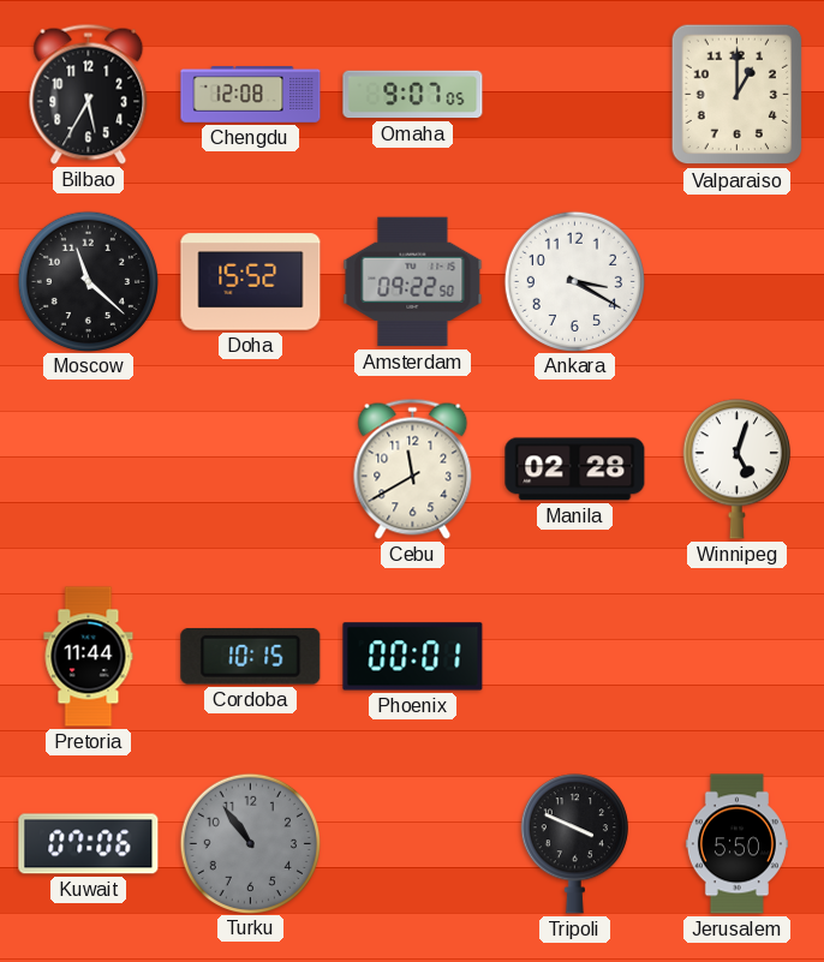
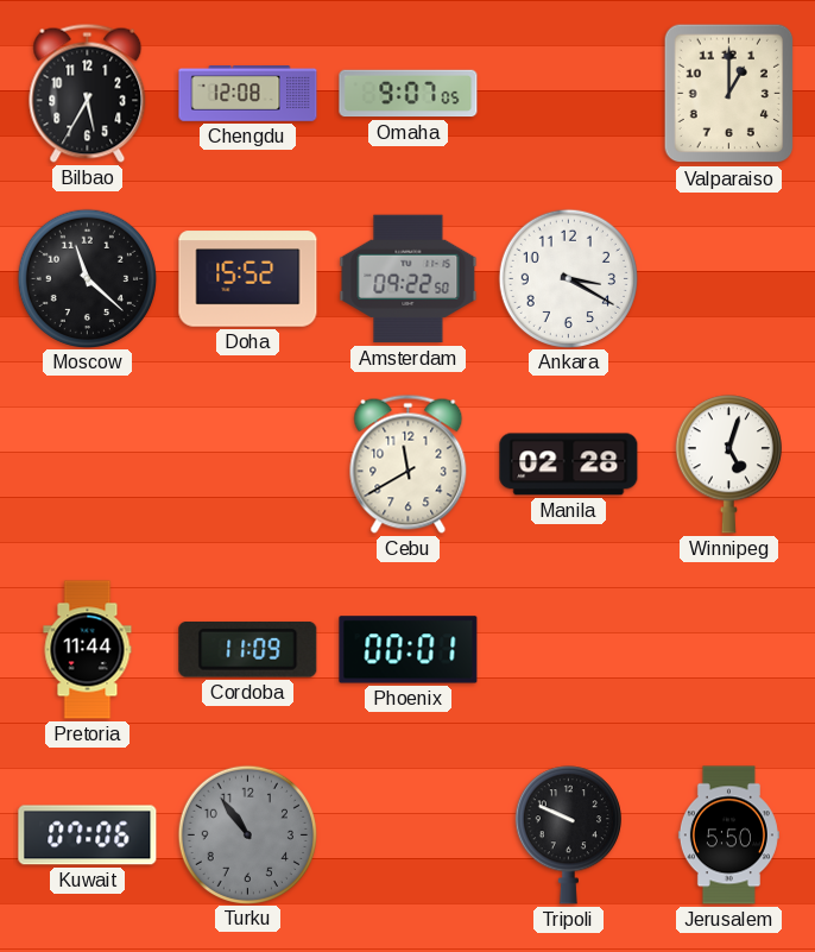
Cordoba: 10:15 -> 11:09 (248, 649)
Tripoli: 3:49 -> 9:49 (568, 836)
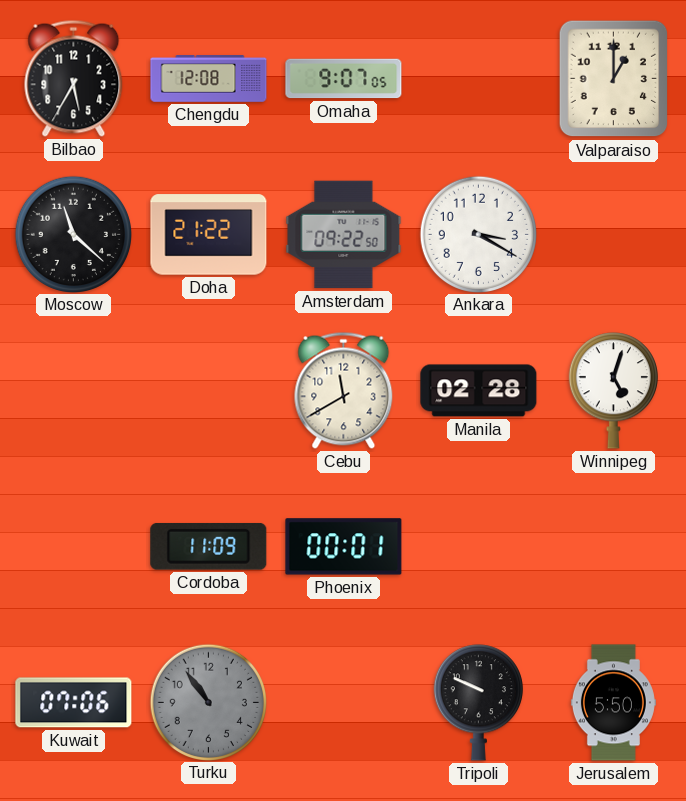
Doha: 15:52 -> 21:22 (209, 235)
Pretoria: 11:44 -> none (88, 650)
